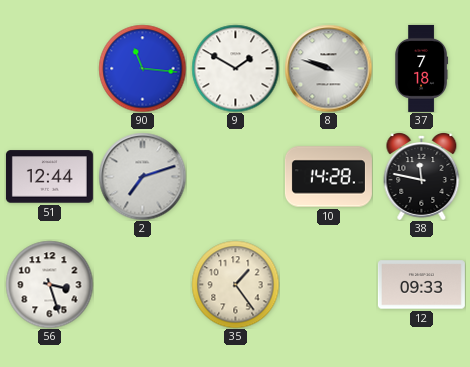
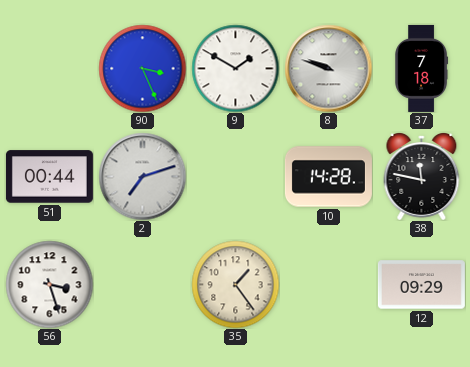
90: 11:16 -> 3:26 (142, 68)
51: 12:44 -> 00:44 (49, 177)
12: 09:33 -> 09:29 (421, 285)
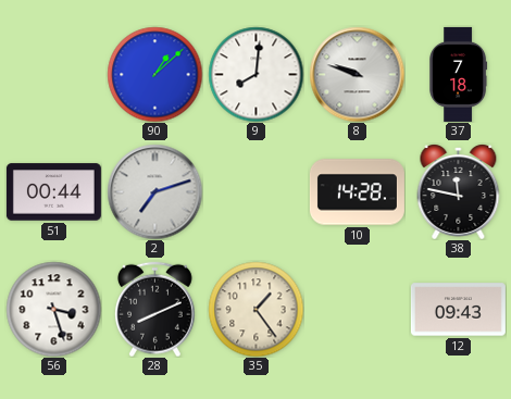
90: 3:26 -> 1:08 (154, 74)
9: 1:50 -> 8:01 (255, 74)
28: none -> 8:11 (154, 309)
12: 09:29 -> 09:43 (458, 310)
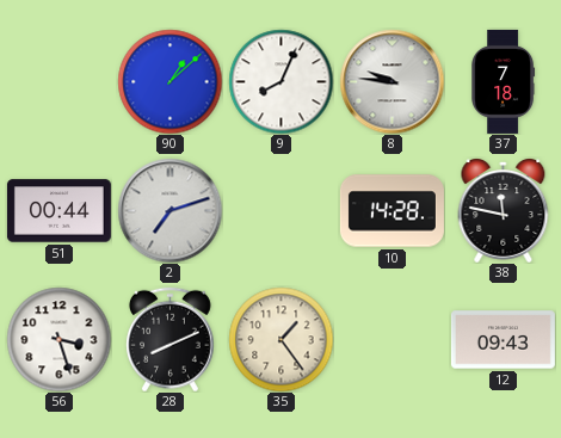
9: 8:01 -> 8:04 (280, 81)
8: 9:48 -> 9:46 (392, 81)
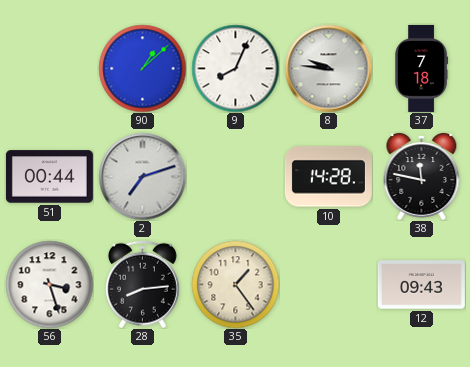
28: 8:11 -> 8:14 (142, 284)
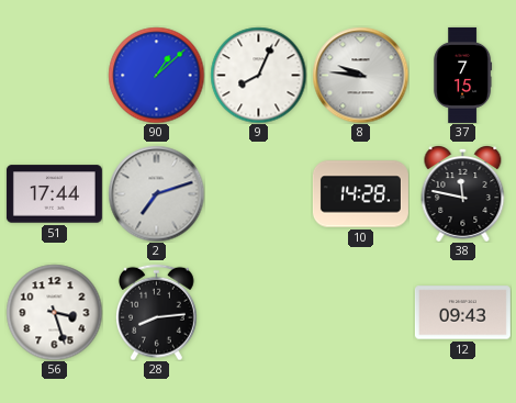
37: 7:18 -> 7:15 (463, 75)
51: 00:44 -> 17:44 (54, 194)
35: 1:24 -> none (235, 284)
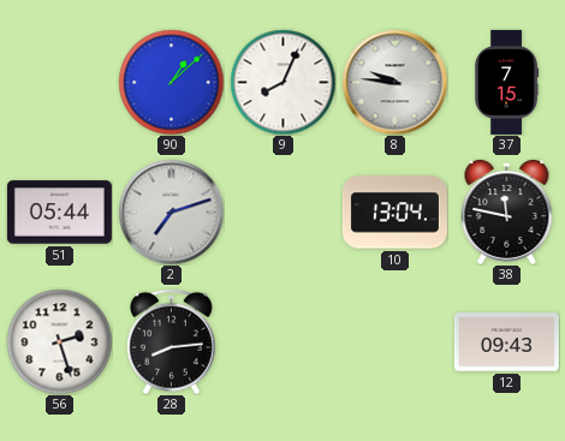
51: 17:44 -> 05:44 (59, 213)
10: 14:28 -> 13:04 (394, 213)
56: 3:27 -> 2:27 (59, 341)
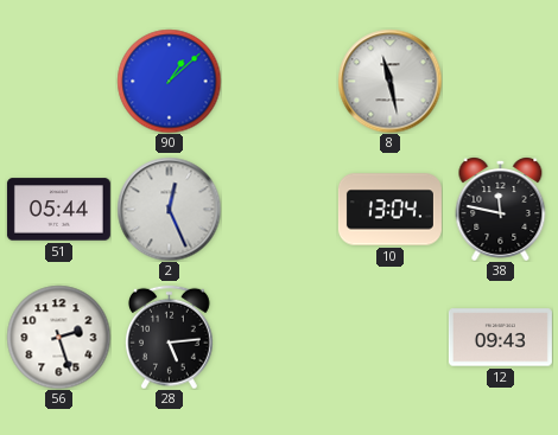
9: 8:04 -> none (282, 82)
8: 9:46 -> 11:28 (389, 81)
37: 7:15 -> none (507, 82)
2: 7:12 -> 12:26 (169, 209)
28: 8:14 -> 5:14 (169, 337)
